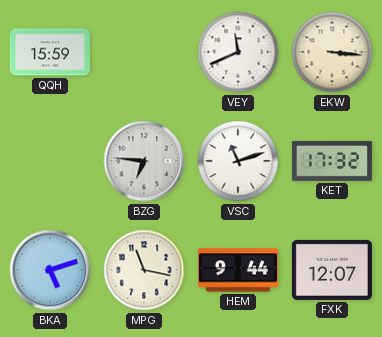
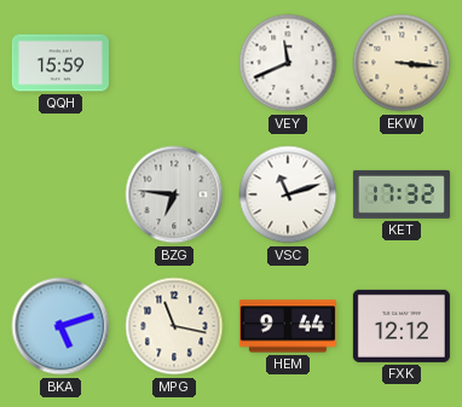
FXK: 12:07 -> 12:12 (402, 326)
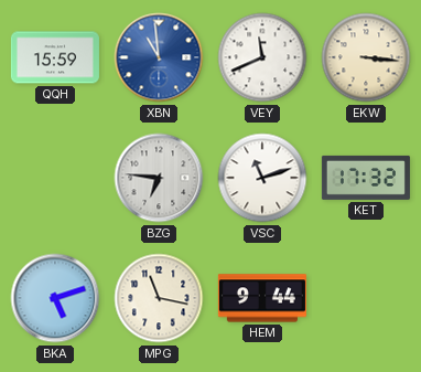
XBN: none -> 10:59 (159, 57)
FXK: 12:12 -> none (402, 326)
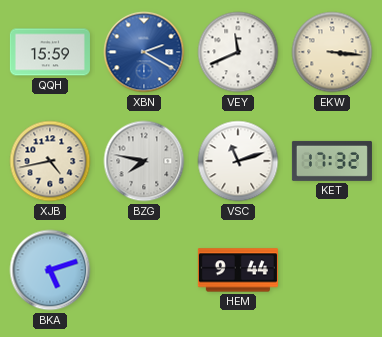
XBN: 10:59 -> 2:20 (144, 52)
XJB: none -> 4:43 (50, 161)
BZG: 6:46 -> 7:47 (144, 161)
MPG: 11:17 -> none (159, 298)
